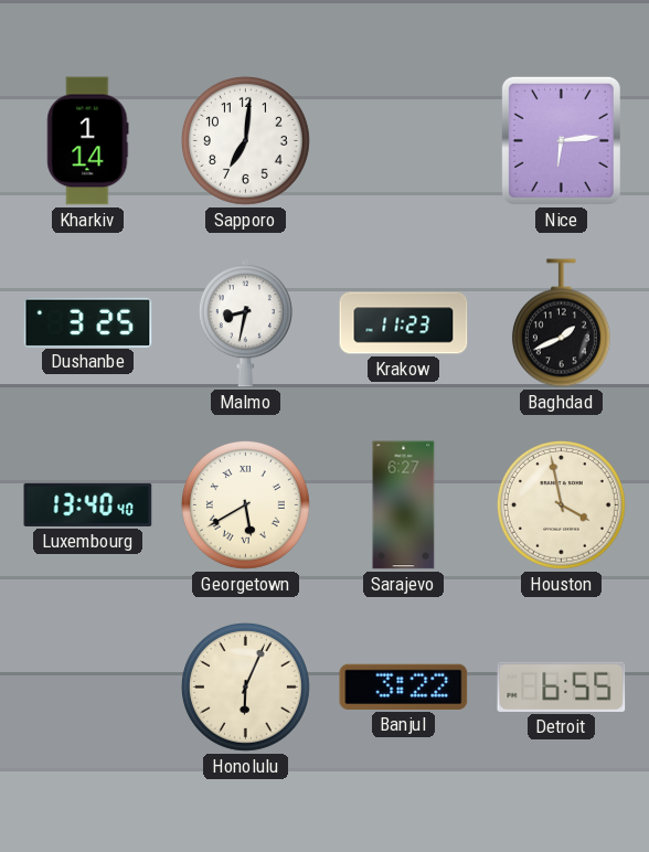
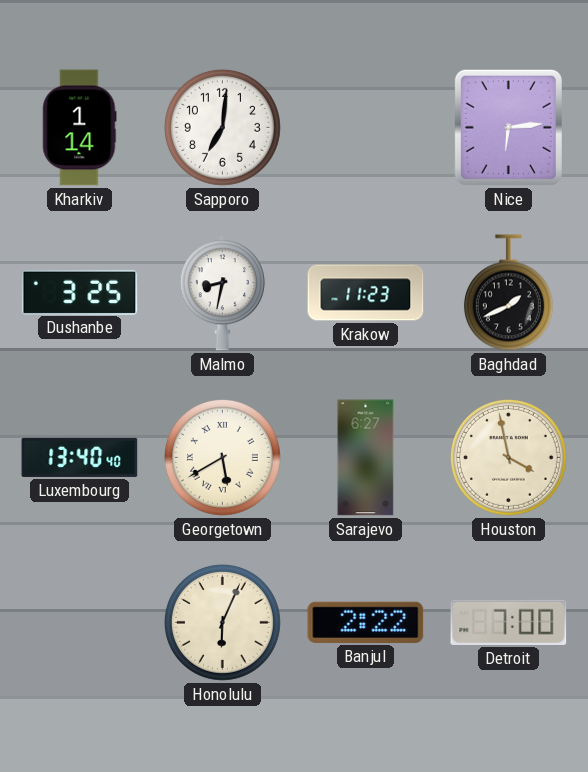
Banjul: 3:22 -> 2:22 (366, 622)
Detroit: 6:55 -> 7:00 (509, 622)
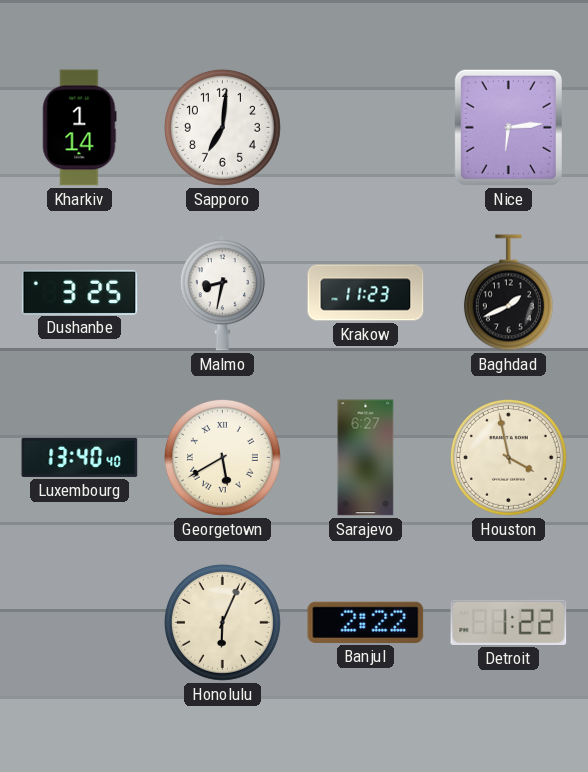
Detroit: 7:00 -> 1:22 (509, 622)
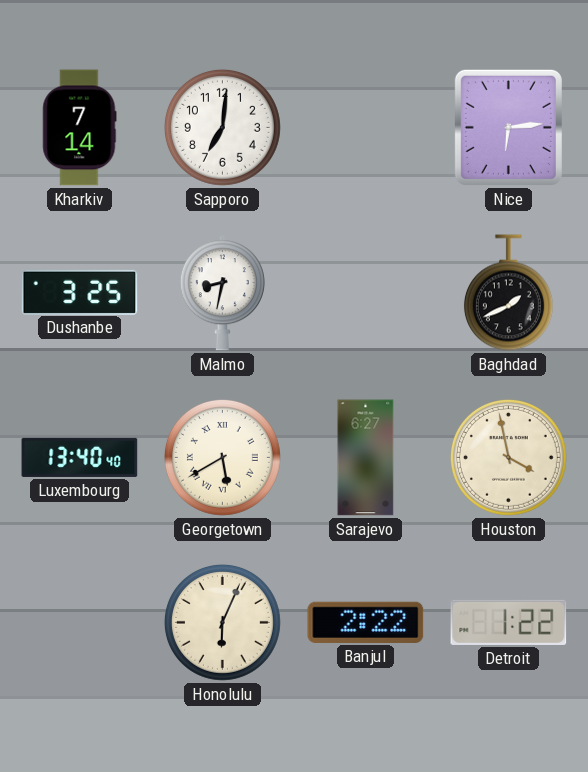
Kharkiv: 1:14 -> 7:14 (80, 128)
Krakow: 11:23 -> none (366, 293)
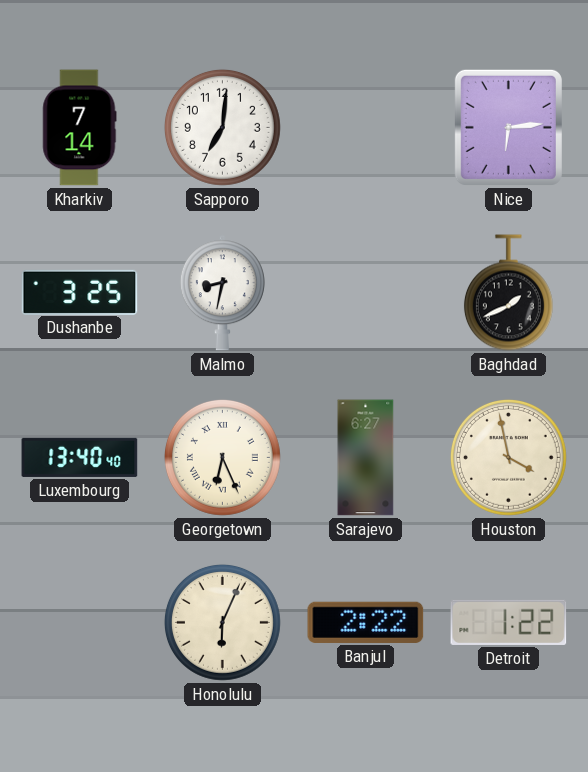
Georgetown: 5:40 -> 6:26 (222, 457)
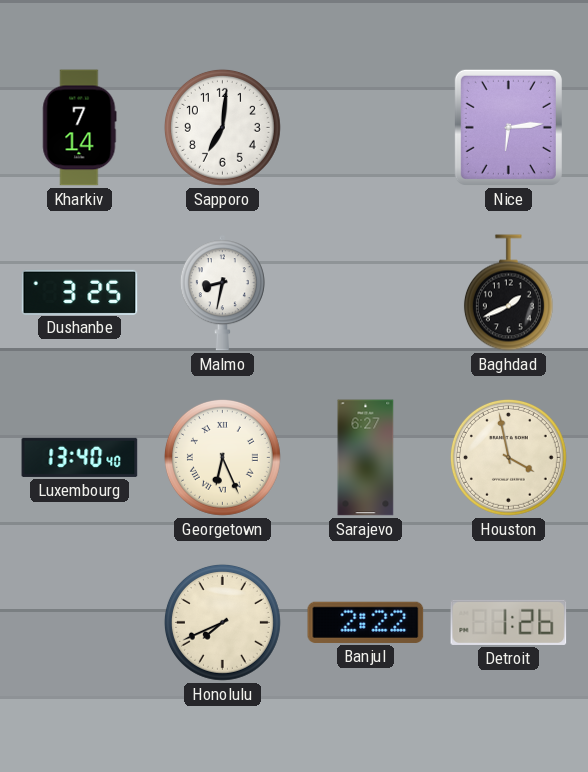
Honolulu: 6:04 -> 7:41 (222, 622)
Detroit: 1:22 -> 1:26 (509, 622)
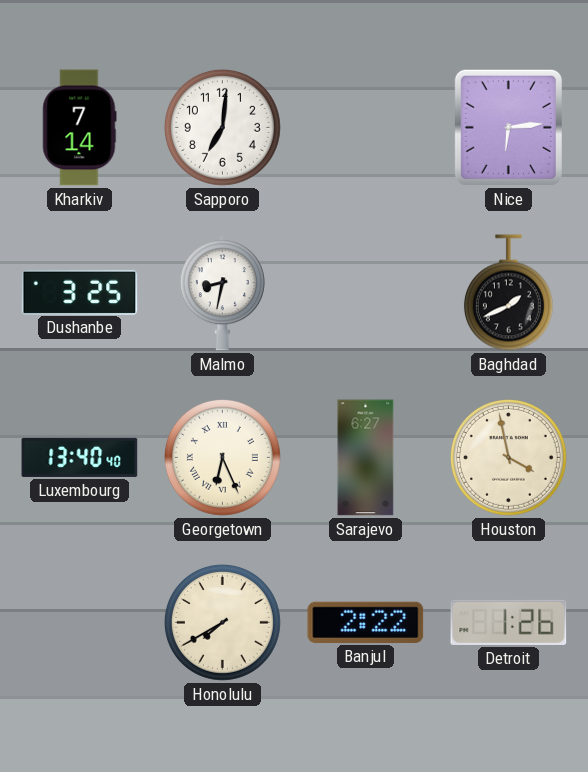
Honolulu: 7:41 -> 7:40 (222, 622)
